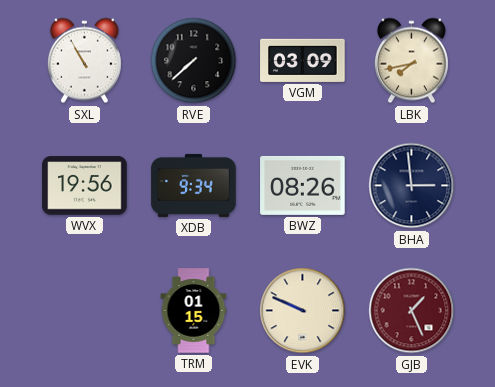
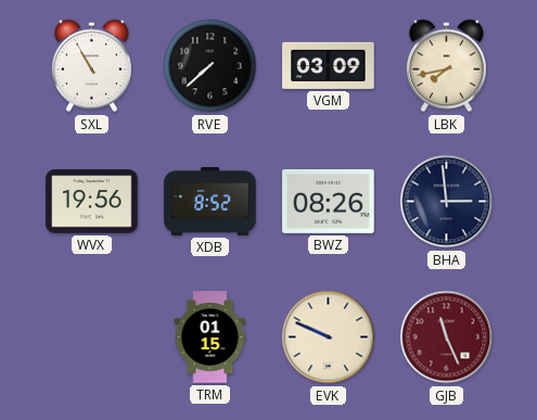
XDB: 9:34 -> 8:52 (210, 201)
GJB: 1:26 -> 11:26 (447, 338)
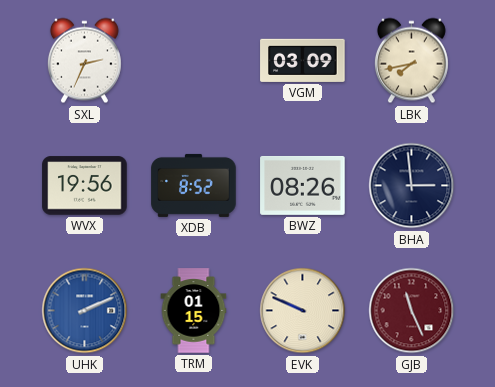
SXL: 10:55 -> 2:34 (84, 61)
RVE: 7:38 -> none (210, 66)
UHK: none -> 2:11 (85, 311)
